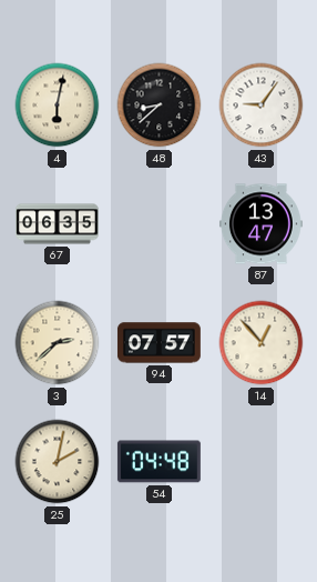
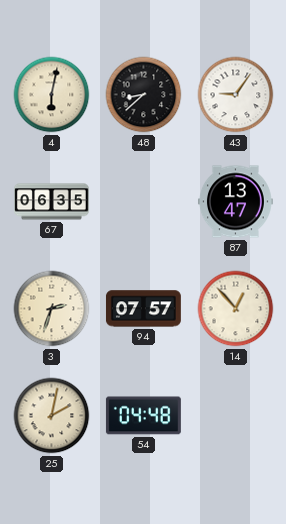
3: 2:38 -> 2:33 (52, 309)
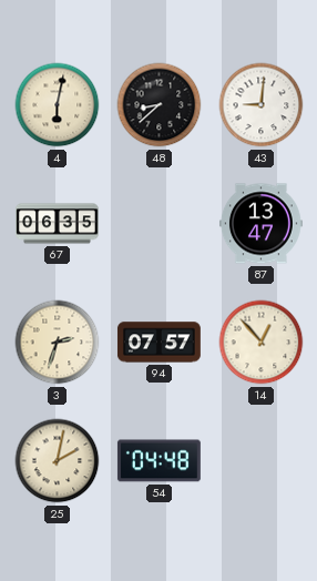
43: 9:06 -> 9:01 (262, 105)
